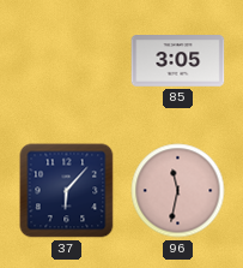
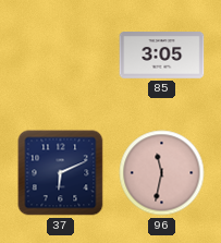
37: 6:07 -> 6:11 (61, 173)
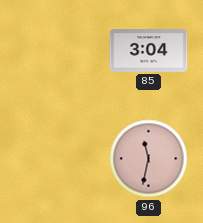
85: 3:05 -> 3:04 (149, 51)
37: 6:11 -> none (61, 173)
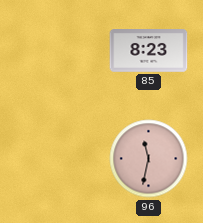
85: 3:04 -> 8:23 (149, 51)
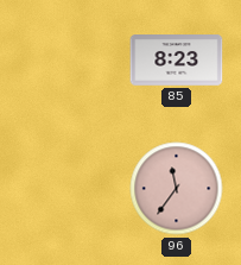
96: 11:32 -> 11:36 (177, 189)
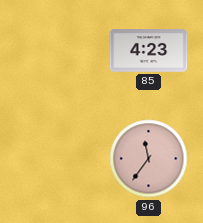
85: 8:23 -> 4:23 (149, 51)
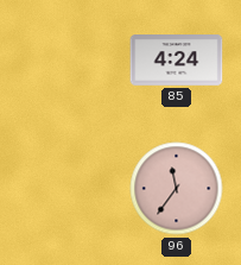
85: 4:23 -> 4:24 (177, 61)
